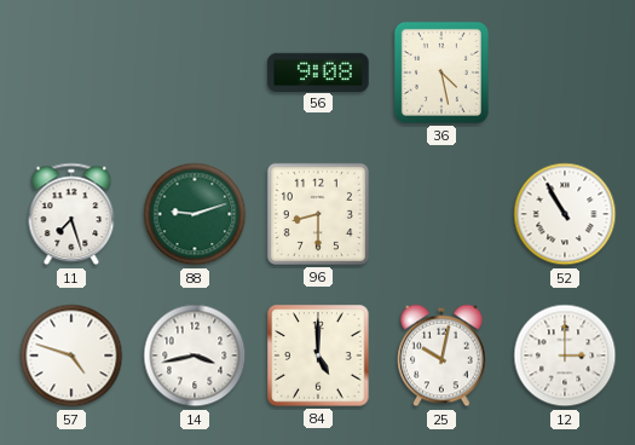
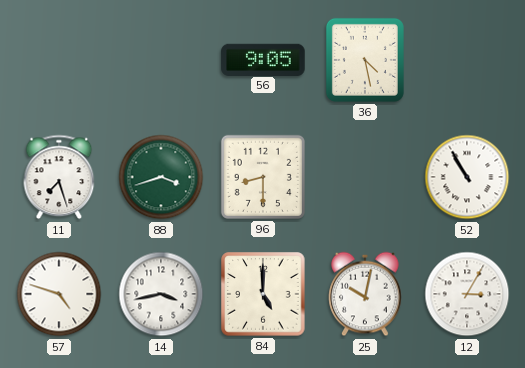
56: 9:08 -> 9:05 (263, 59)
88: 9:12 -> 3:42 (161, 177)
12: 3:00 -> 3:05 (467, 294)
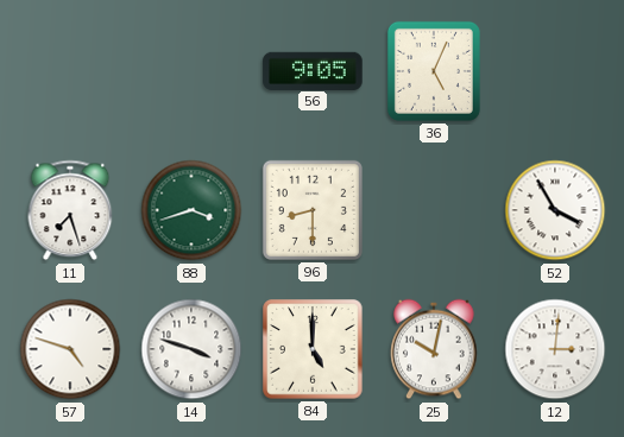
36: 4:28 -> 5:04 (434, 71)
52: 10:55 -> 3:55 (555, 210)
14: 3:43 -> 3:48 (191, 349)
12: 3:05 -> 3:01 (555, 349)
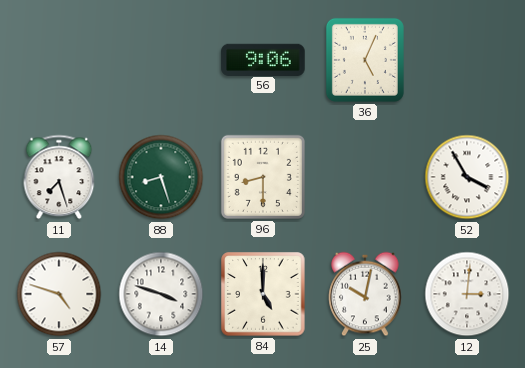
56: 9:05 -> 9:06 (263, 59)
88: 3:42 -> 8:27 (161, 177)
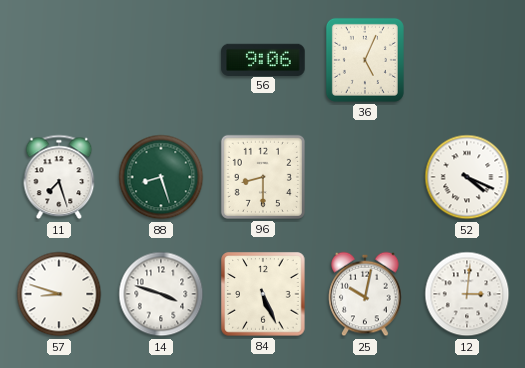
52: 3:55 -> 4:19 (467, 177)
57: 4:48 -> 8:48 (59, 294)
84: 5:00 -> 5:26 (263, 294)
